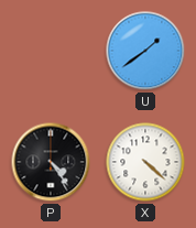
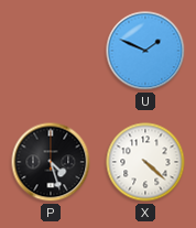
U: 1:39 -> 1:49 (145, 51)
P: 4:24 -> 4:27 (51, 162)
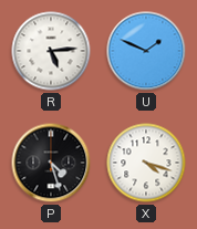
R: none -> 5:14 (51, 51)
X: 4:22 -> 4:18 (146, 163)
